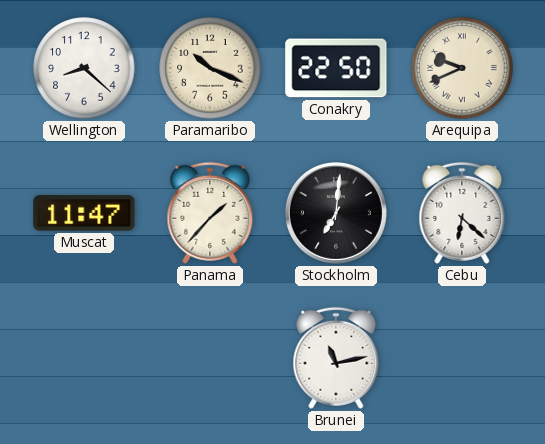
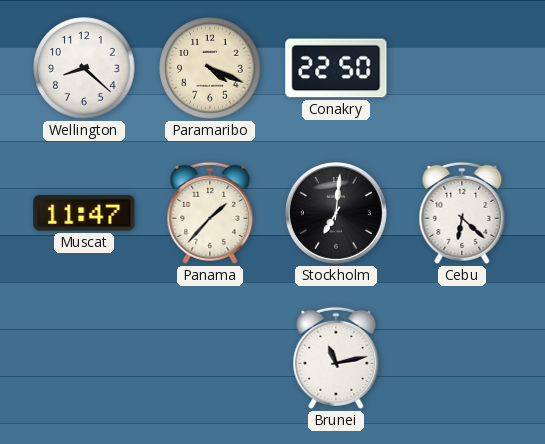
Paramaribo: 10:19 -> 4:19 (210, 68)
Arequipa: 9:41 -> none (462, 68)
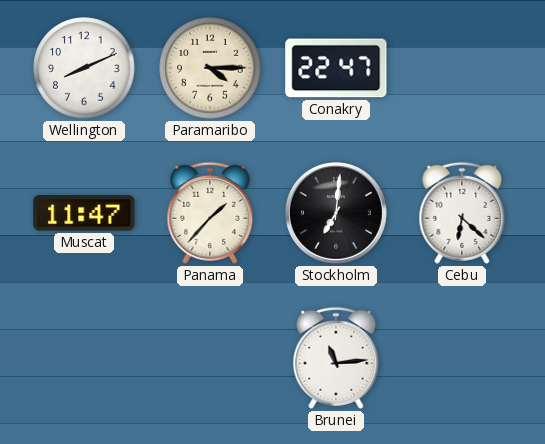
Wellington: 8:22 -> 8:11 (84, 68)
Paramaribo: 4:19 -> 4:15 (210, 68)
Conakry: 22:50 -> 22:47 (336, 68)
Brunei: 11:13 -> 11:14 (336, 358)
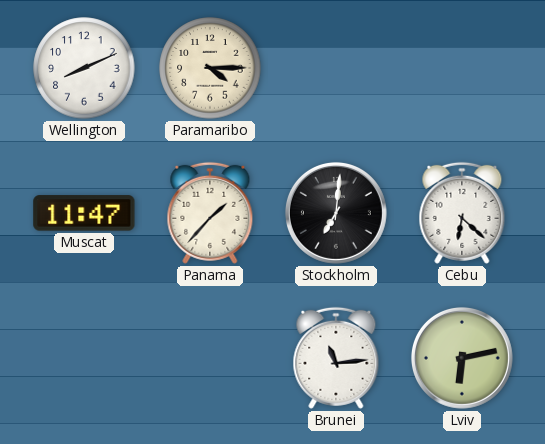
Conakry: 22:47 -> none (336, 68)
Lviv: none -> 6:13 (462, 358)
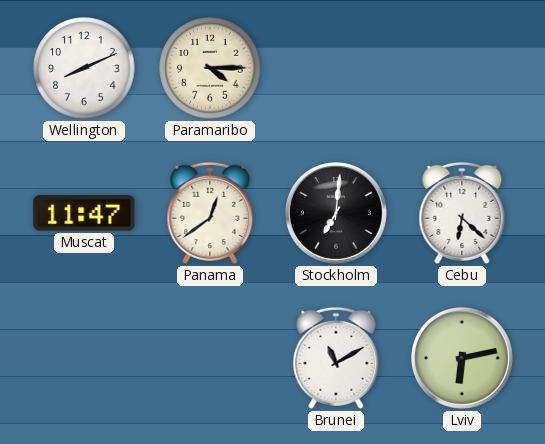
Panama: 1:37 -> 12:39 (210, 213)
Brunei: 11:14 -> 11:10 (336, 358)
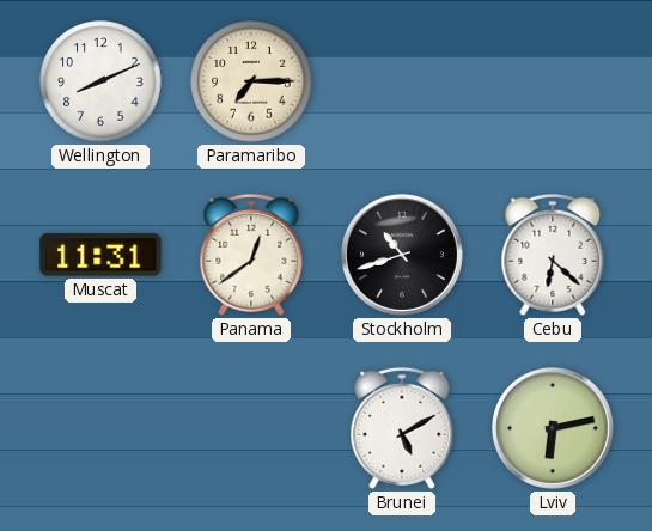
Paramaribo: 4:15 -> 7:15 (251, 81)
Muscat: 11:47 -> 11:31 (100, 255)
Stockholm: 7:01 -> 10:42 (402, 255)
Brunei: 11:10 -> 5:10 (402, 428)
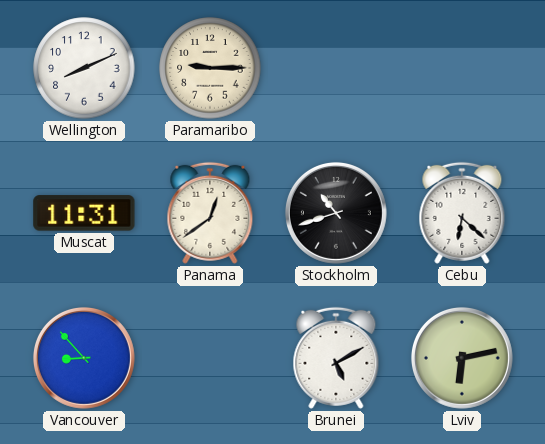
Paramaribo: 7:15 -> 9:15 (210, 68)
Vancouver: none -> 8:53 (84, 358)
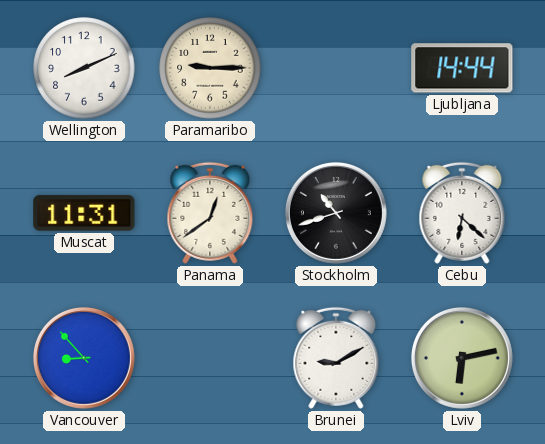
Ljubljana: none -> 14:44 (462, 68)
Brunei: 5:10 -> 9:10 (336, 358)
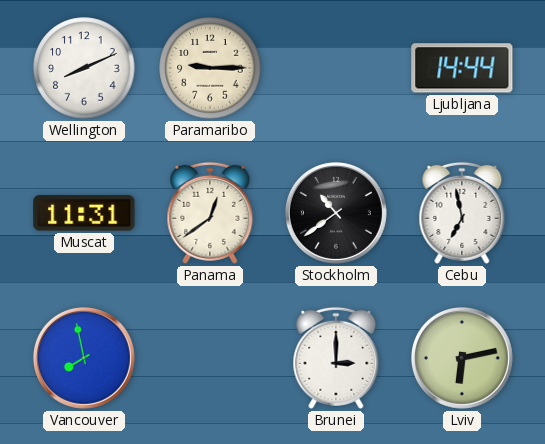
Stockholm: 10:42 -> 10:39 (336, 213)
Cebu: 6:22 -> 6:58 (462, 213)
Vancouver: 8:53 -> 7:58 (84, 358)
Brunei: 9:10 -> 3:00 (336, 358)
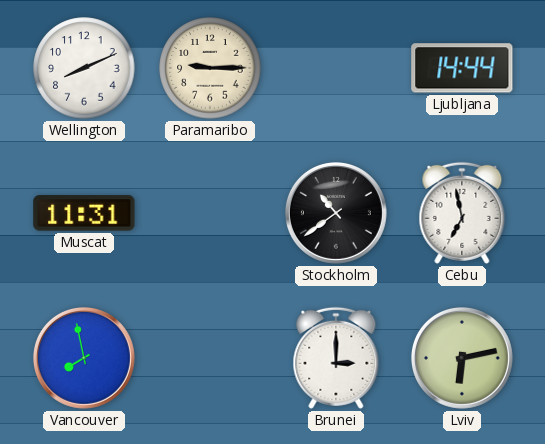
Panama: 12:39 -> none (210, 213)
